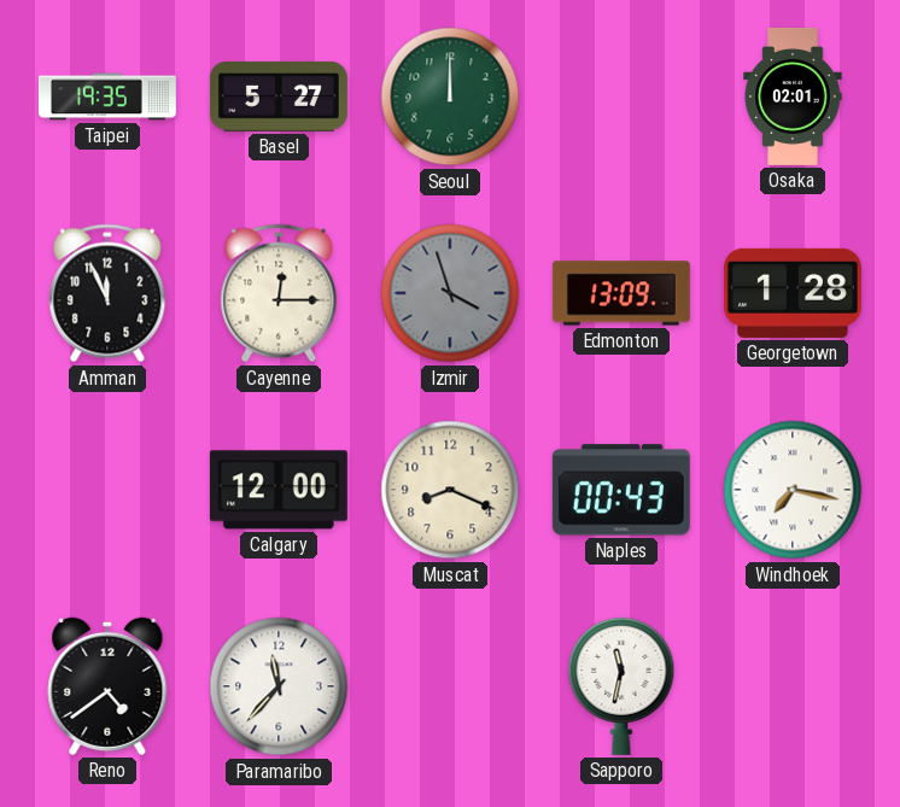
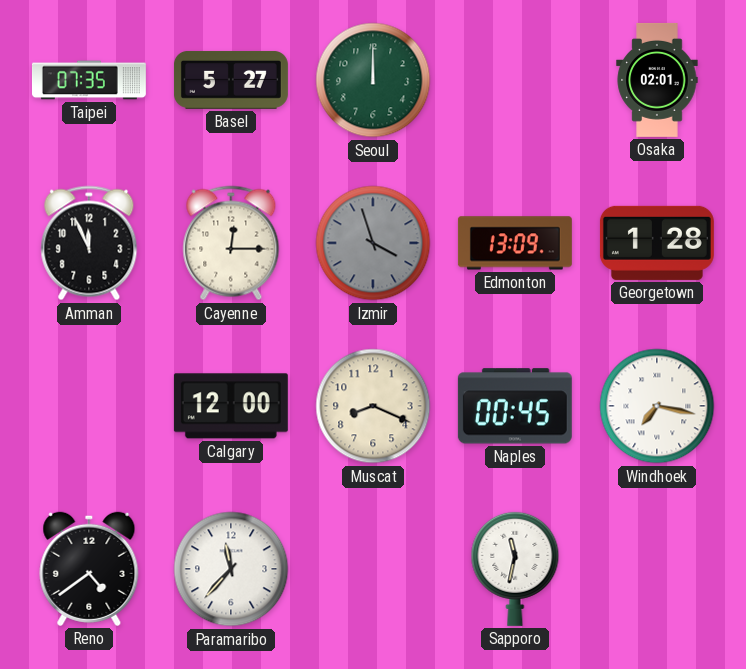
Taipei: 19:35 -> 07:35 (89, 80)
Naples: 00:43 -> 00:45 (515, 406)
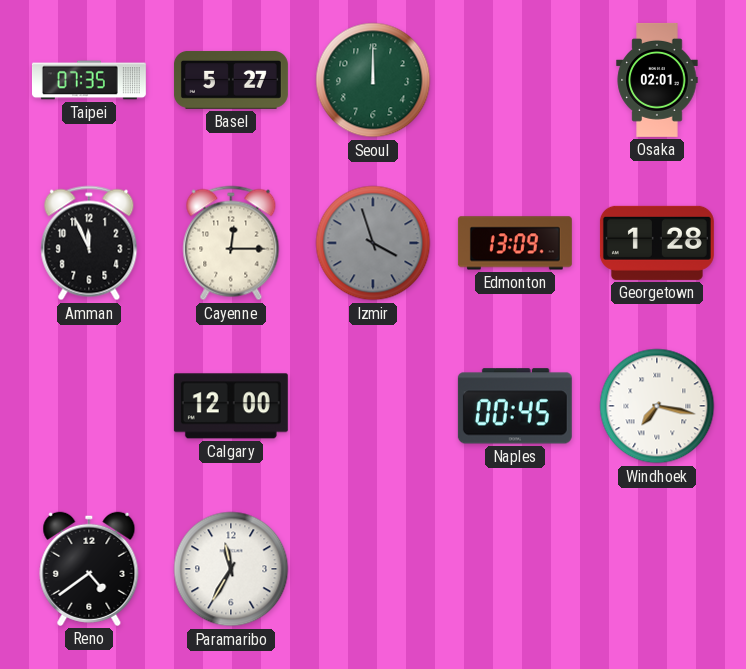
Muscat: 8:19 -> none (373, 406)
Paramaribo: 11:37 -> 11:35 (231, 569)
Sapporo: 11:32 -> none (515, 569)
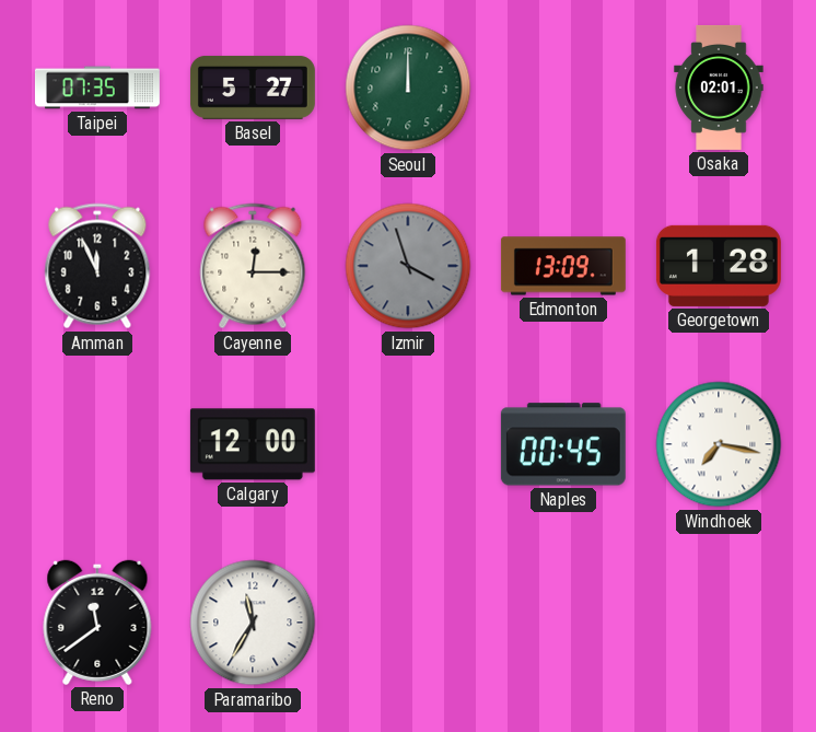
Reno: 4:39 -> 11:39 (97, 623)
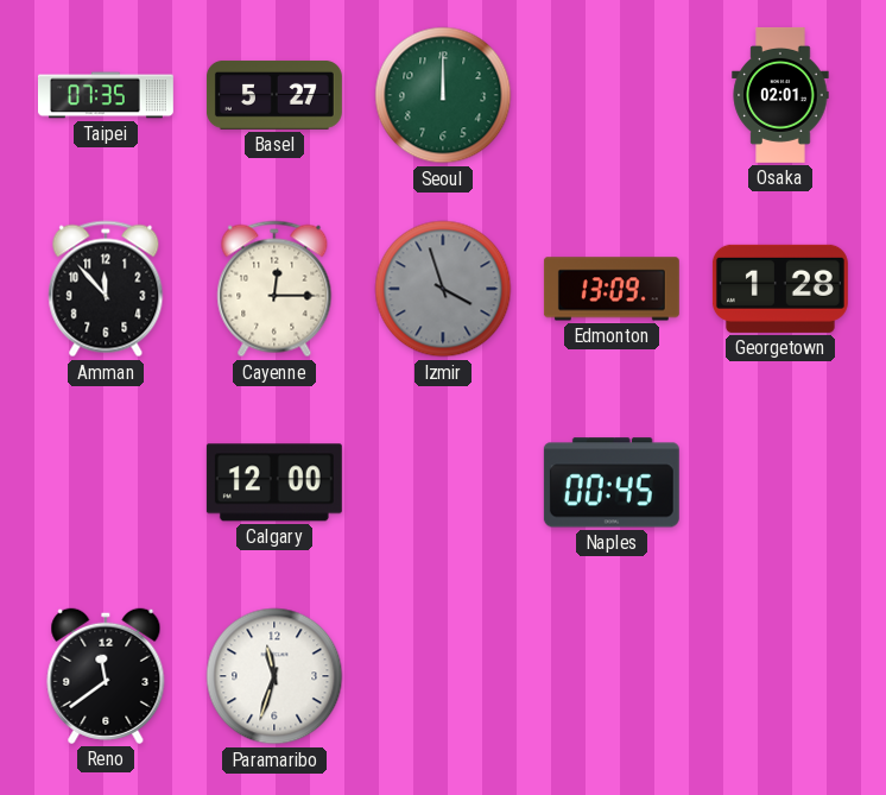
Amman: 11:56 -> 11:53 (106, 289)
Windhoek: 7:17 -> none (719, 444)
Paramaribo: 11:35 -> 11:33 (274, 676)
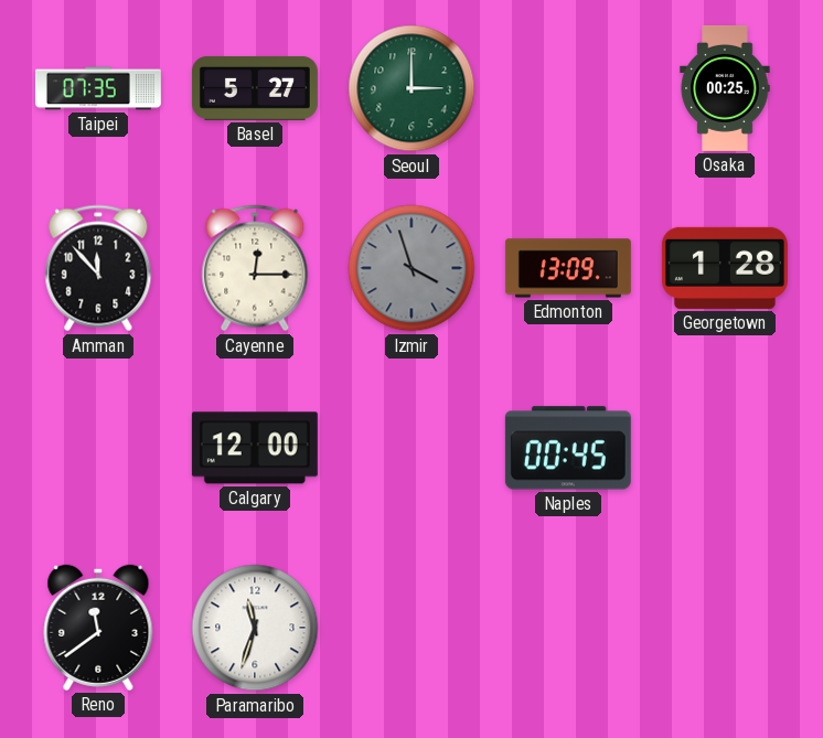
Seoul: 12:00 -> 3:00 (411, 88)
Osaka: 02:01 -> 00:25 (725, 88)
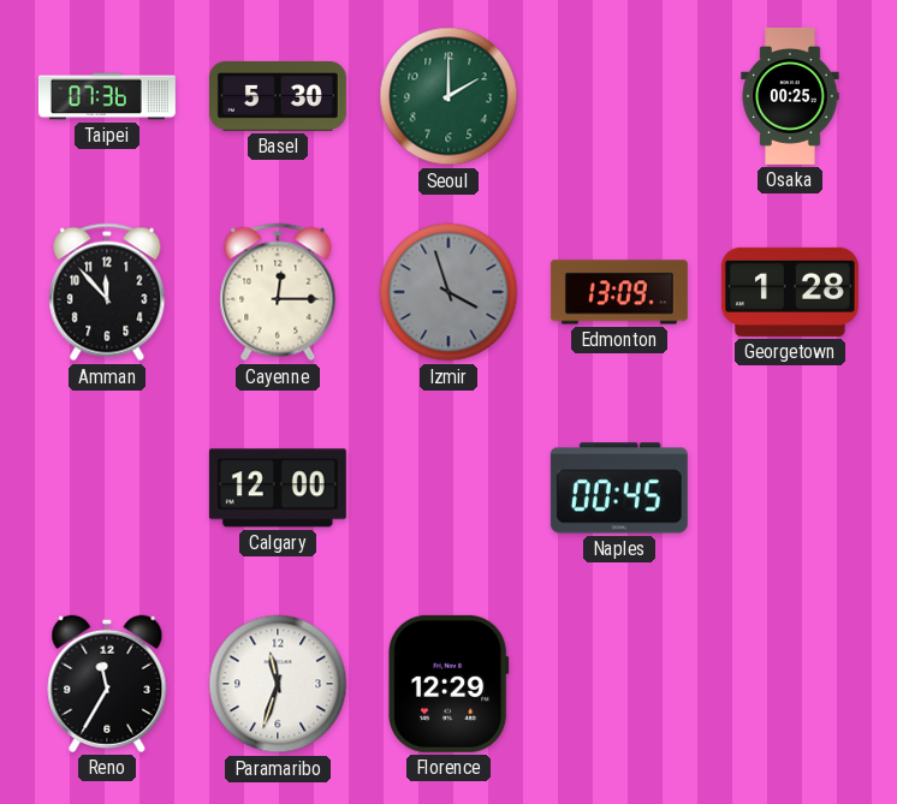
Taipei: 07:35 -> 07:36 (107, 96)
Basel: 5:27 -> 5:30 (278, 96)
Seoul: 3:00 -> 2:00 (448, 96)
Reno: 11:39 -> 11:35 (107, 684)
Florence: none -> 12:29 (450, 684)
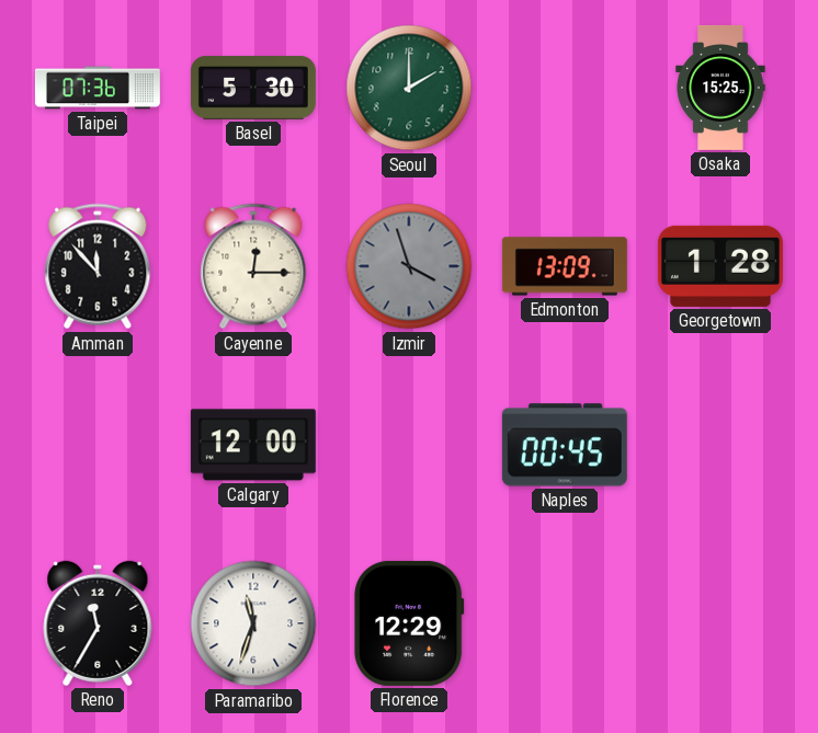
Osaka: 00:25 -> 15:25 (720, 88)
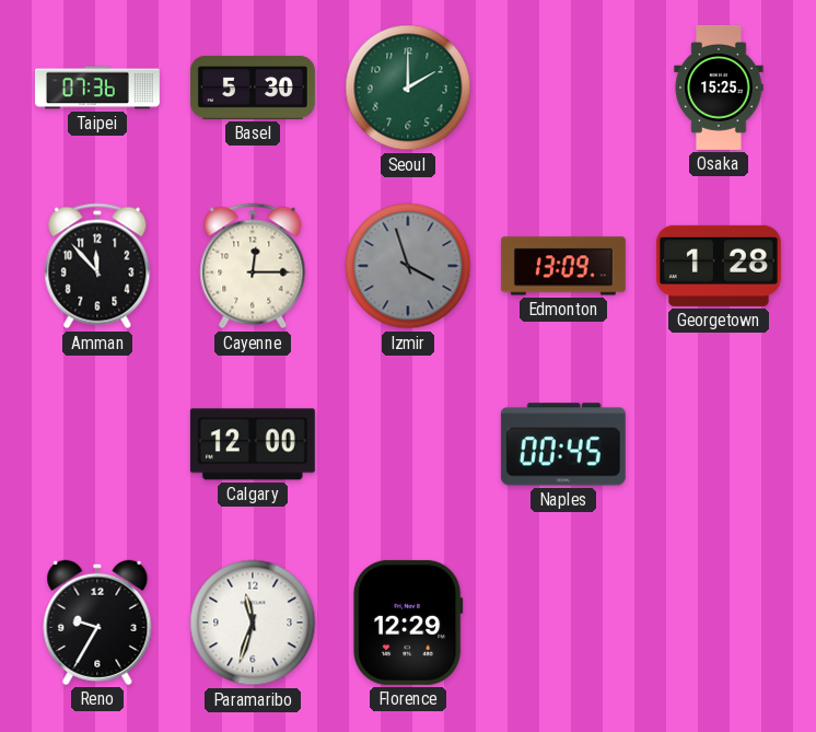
Reno: 11:35 -> 9:35 (97, 623)
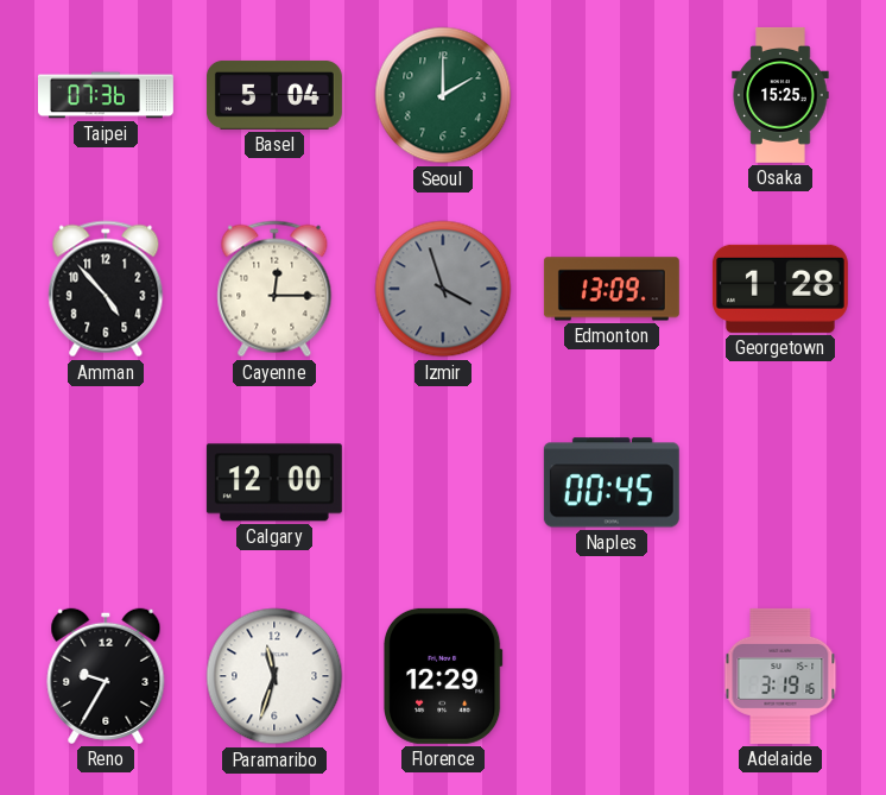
Basel: 5:30 -> 5:04 (274, 95)
Amman: 11:53 -> 4:53 (106, 289)
Adelaide: none -> 3:19 (780, 676)
